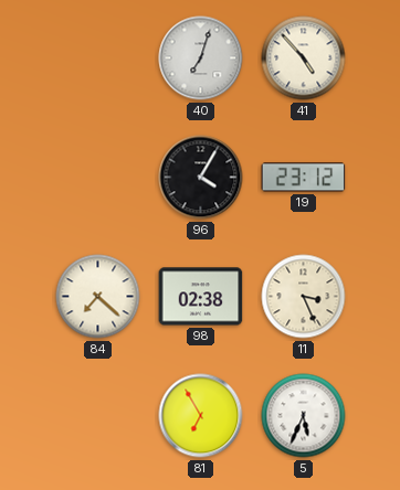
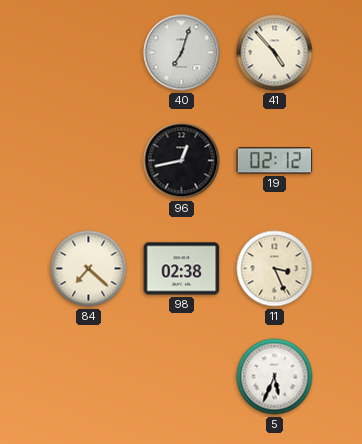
96: 4:05 -> 12:43 (182, 161)
19: 23:12 -> 02:12 (275, 161)
81: 6:55 -> none (201, 416)
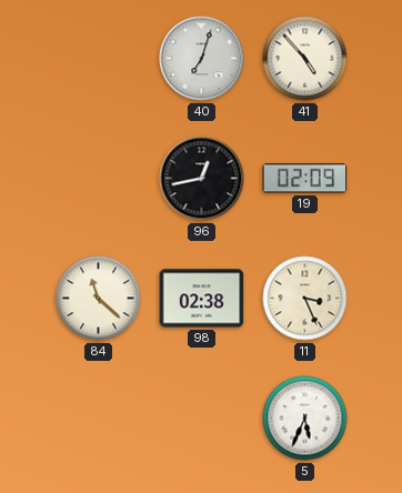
19: 02:12 -> 02:09 (305, 179)
84: 7:22 -> 11:22 (99, 299)
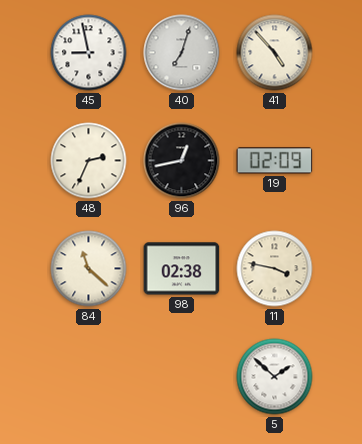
45: none -> 8:58 (89, 53)
48: none -> 2:34 (89, 161)
11: 3:26 -> 3:47 (275, 269)
5: 5:34 -> 1:52 (275, 377)
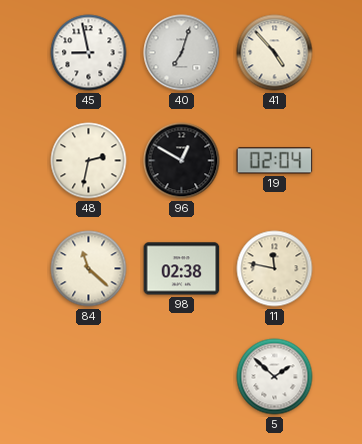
48: 2:34 -> 2:32 (89, 161)
96: 12:43 -> 12:50 (182, 161)
19: 02:09 -> 02:04 (275, 161)
11: 3:47 -> 11:47 (275, 269)
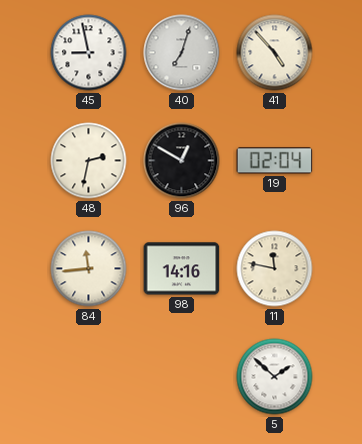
84: 11:22 -> 11:44 (89, 269)
98: 02:38 -> 14:16 (182, 269)
